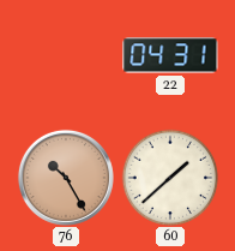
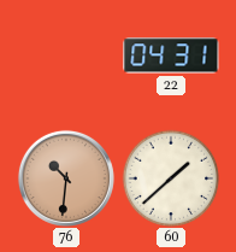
76: 10:25 -> 10:31 (66, 178)
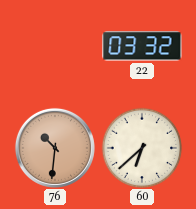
22: 04:31 -> 03:32 (142, 46)
60: 1:38 -> 6:38 (142, 148)
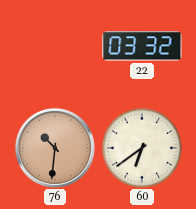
60: 6:38 -> 6:39 (142, 148)
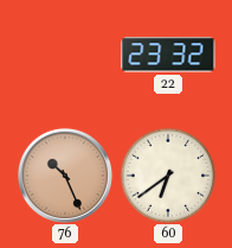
22: 03:32 -> 23:32 (168, 55)
76: 10:31 -> 10:26 (65, 176)
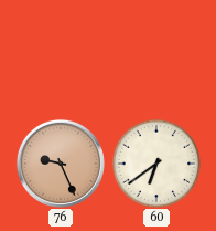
22: 23:32 -> none (168, 55)
76: 10:26 -> 9:26 (61, 164)
